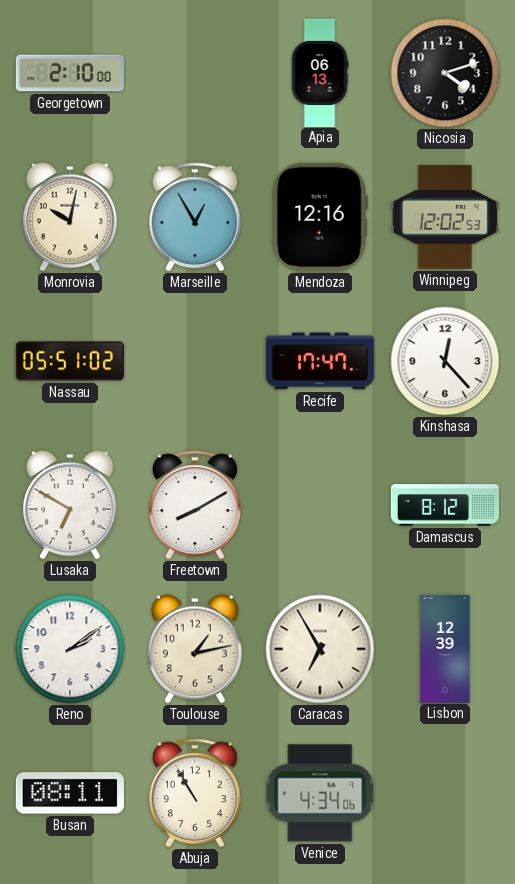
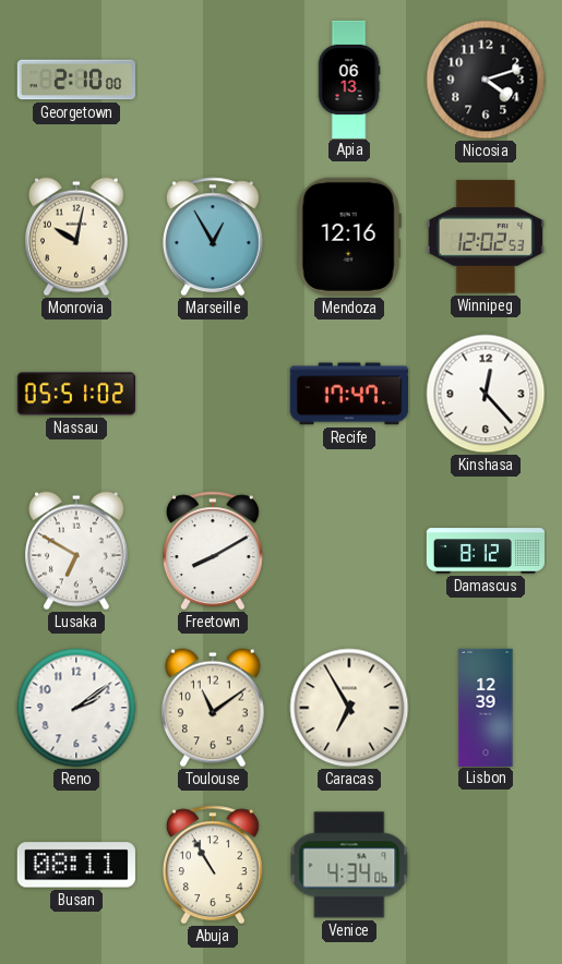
Toulouse: 1:13 -> 11:09 (213, 708)
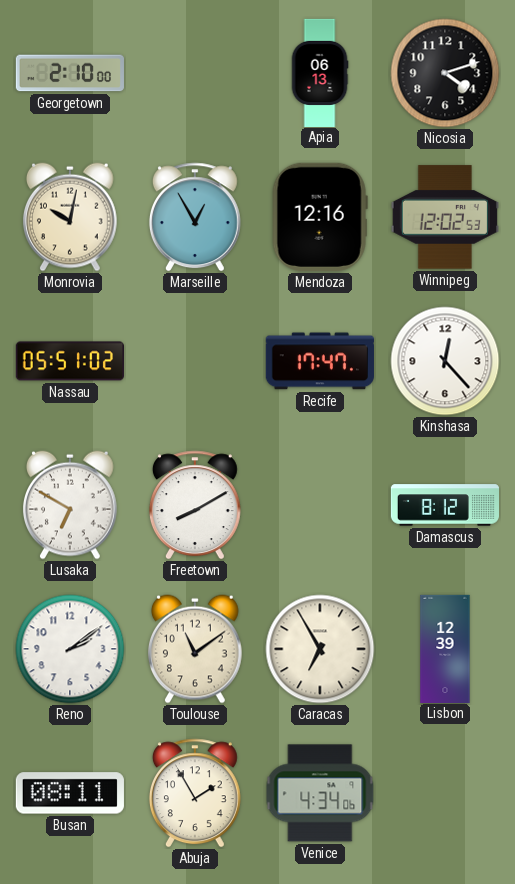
Abuja: 10:55 -> 1:55 (195, 793)
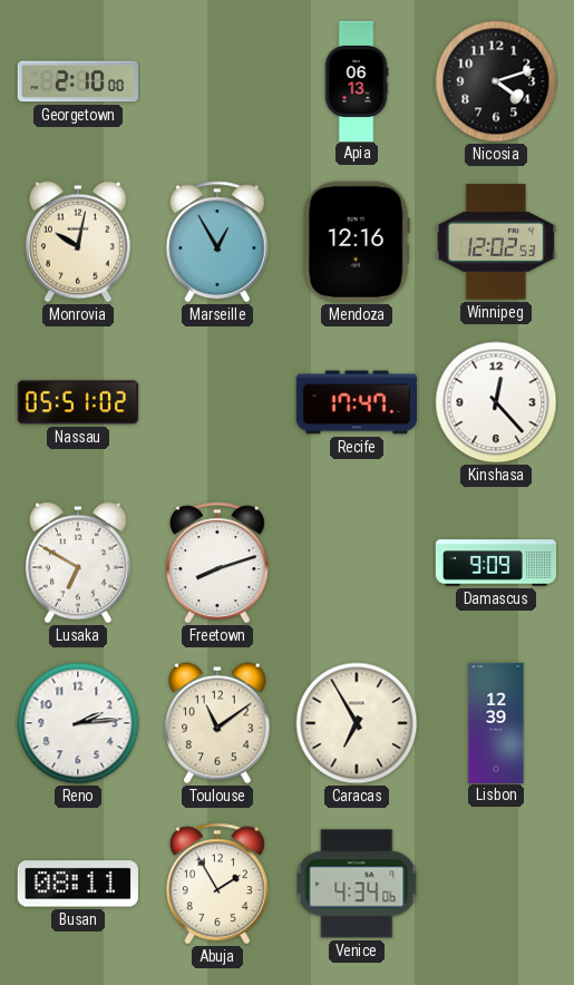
Freetown: 8:10 -> 8:12 (217, 563)
Damascus: 8:12 -> 9:09 (495, 563)
Reno: 2:09 -> 2:14 (78, 723)
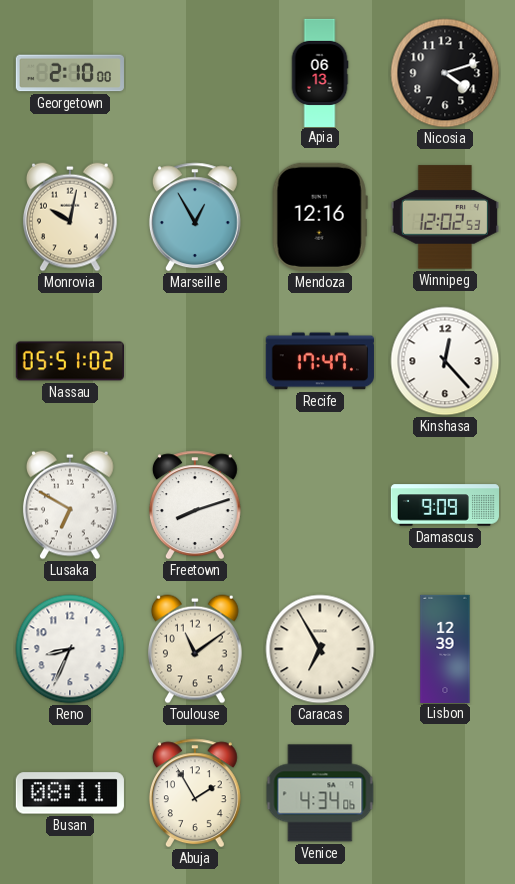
Reno: 2:14 -> 8:34 (70, 649)
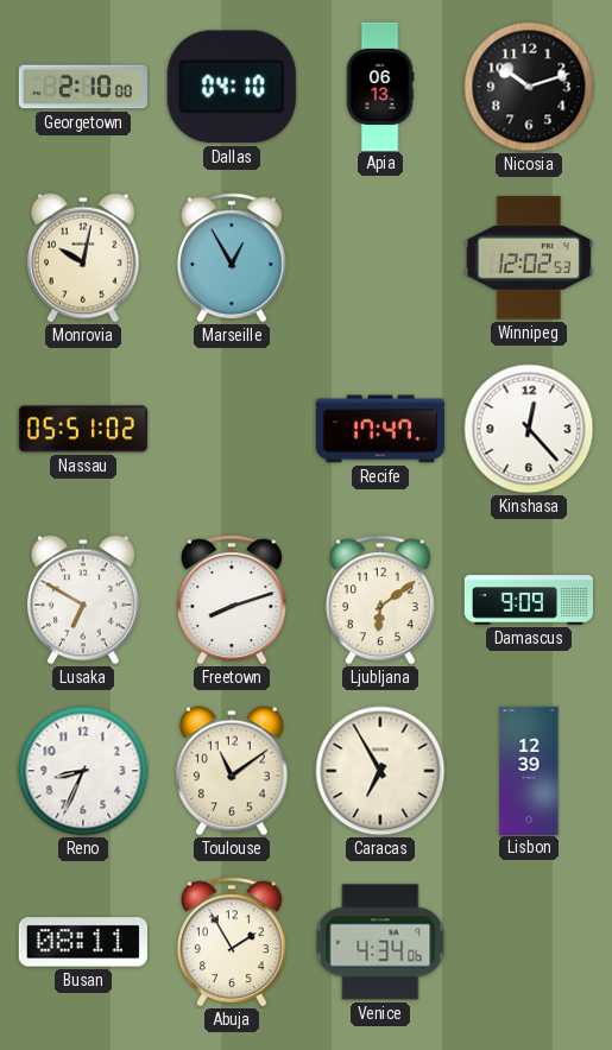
Dallas: none -> 04:10 (232, 87)
Nicosia: 4:12 -> 10:12 (529, 87)
Mendoza: 12:16 -> none (320, 217)
Ljubljana: none -> 6:09 (380, 600)
